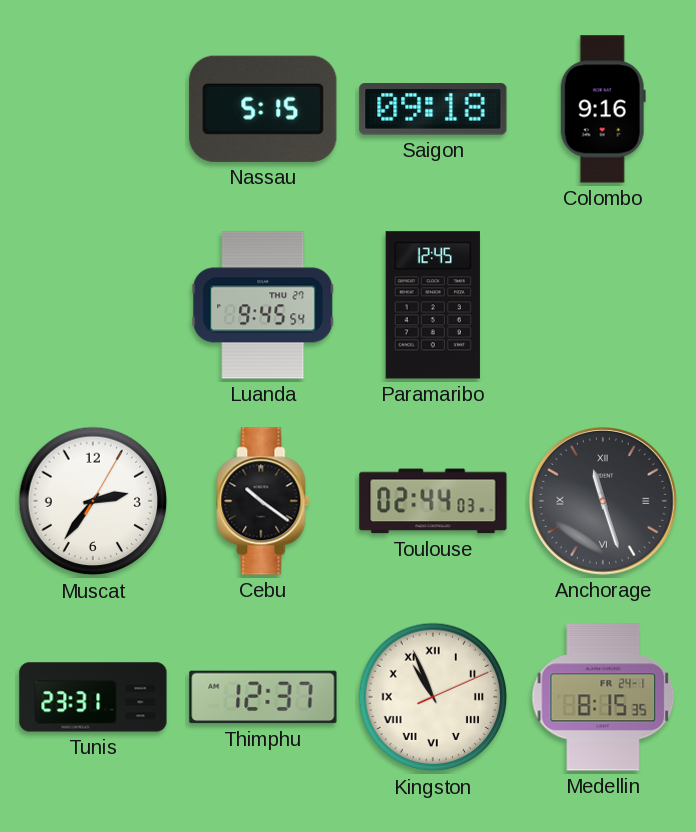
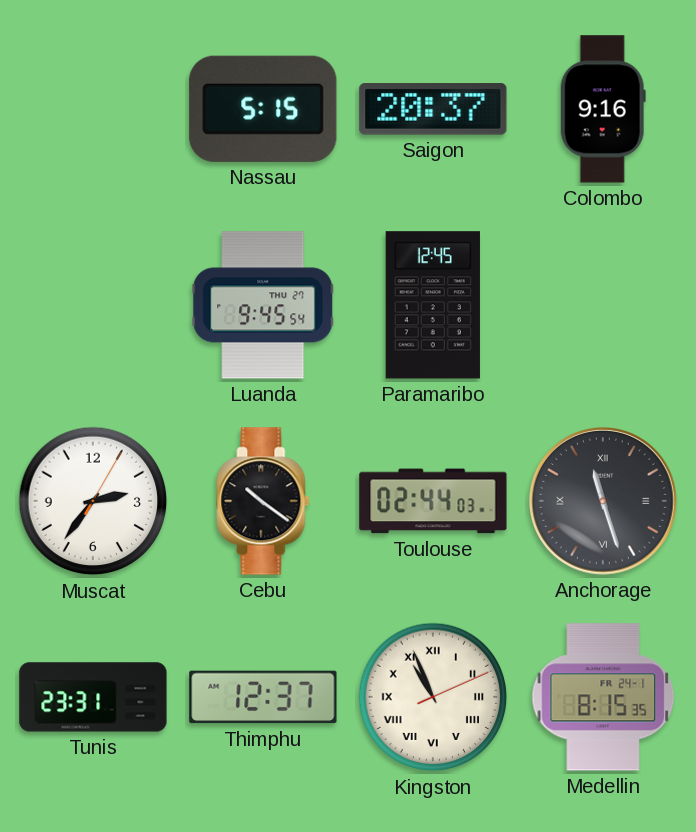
Saigon: 09:18 -> 20:37 (433, 109)
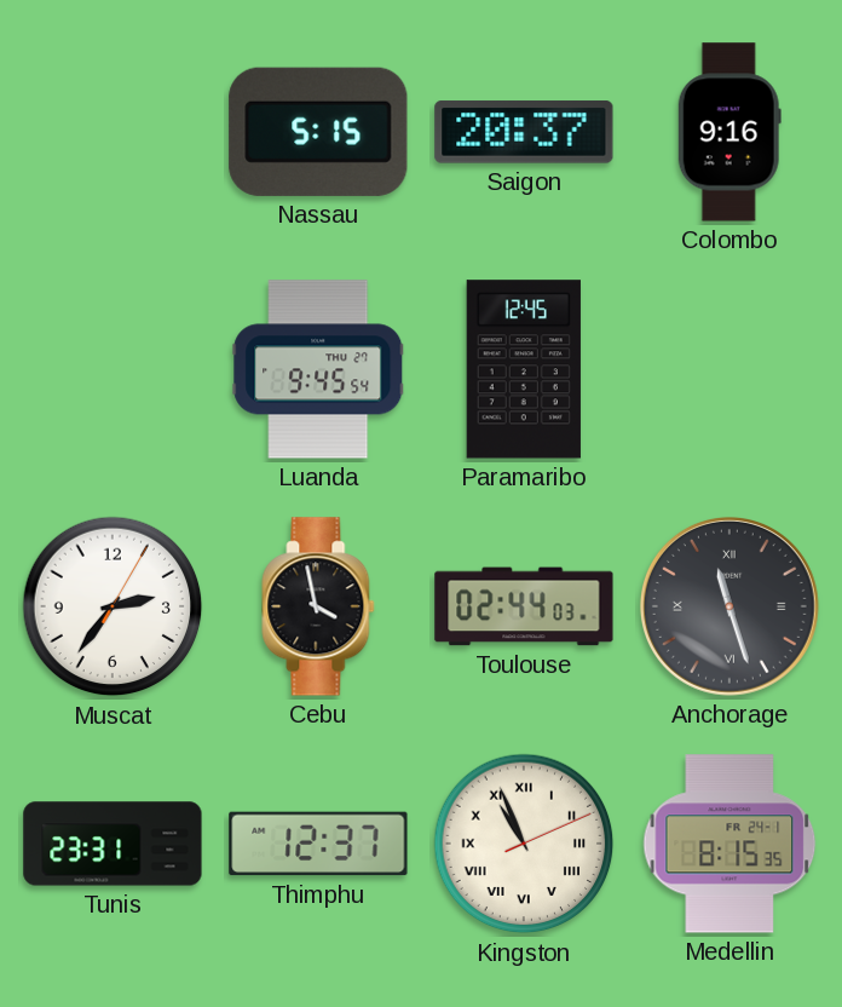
Cebu: 10:21 -> 3:58 (318, 606)
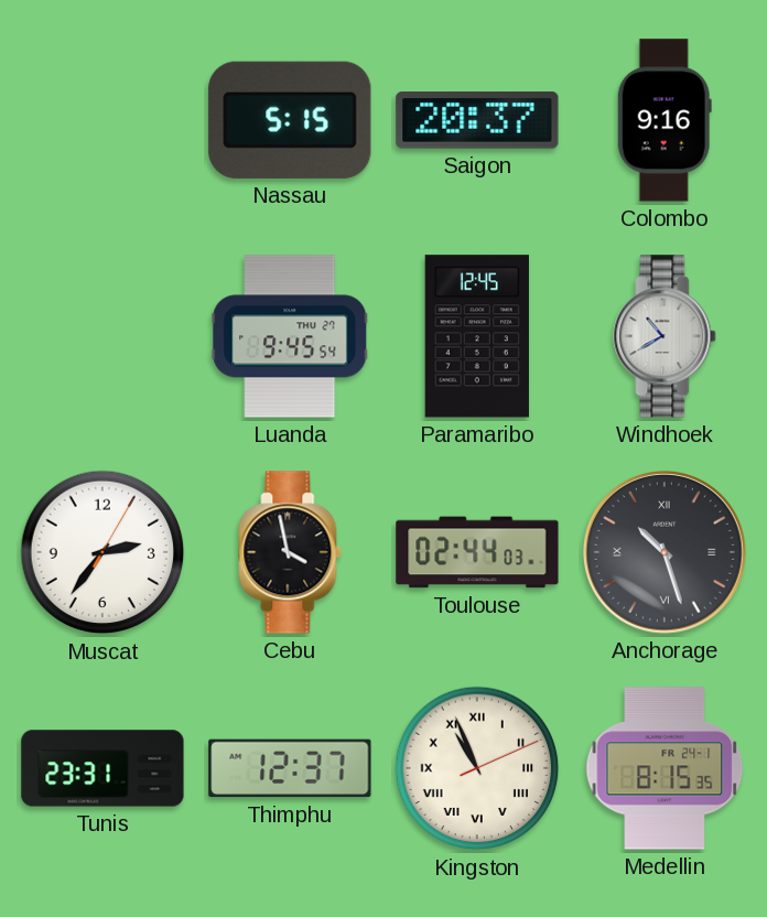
Windhoek: none -> 10:40 (665, 336)
Anchorage: 11:27 -> 10:27 (665, 552)
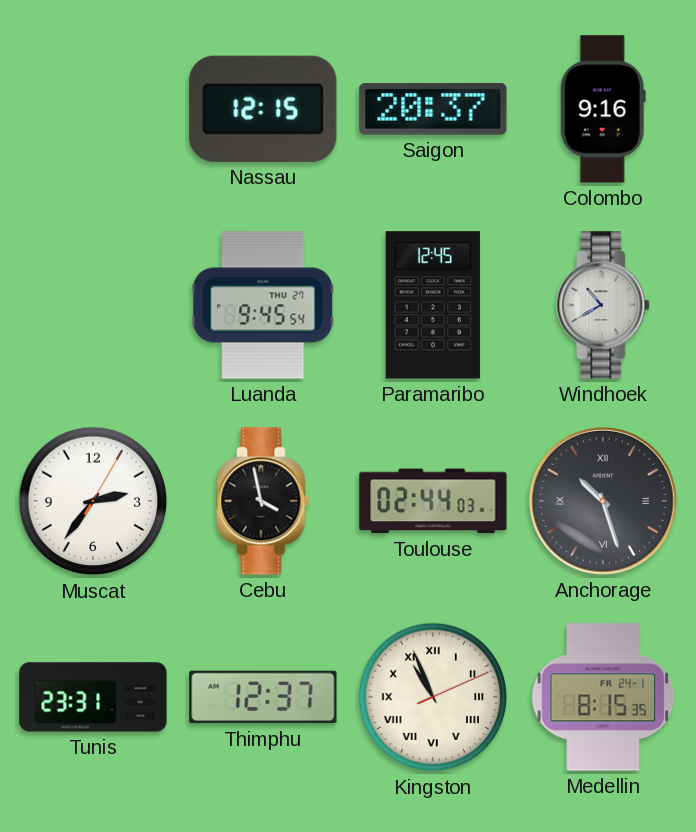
Nassau: 5:15 -> 12:15 (263, 109)
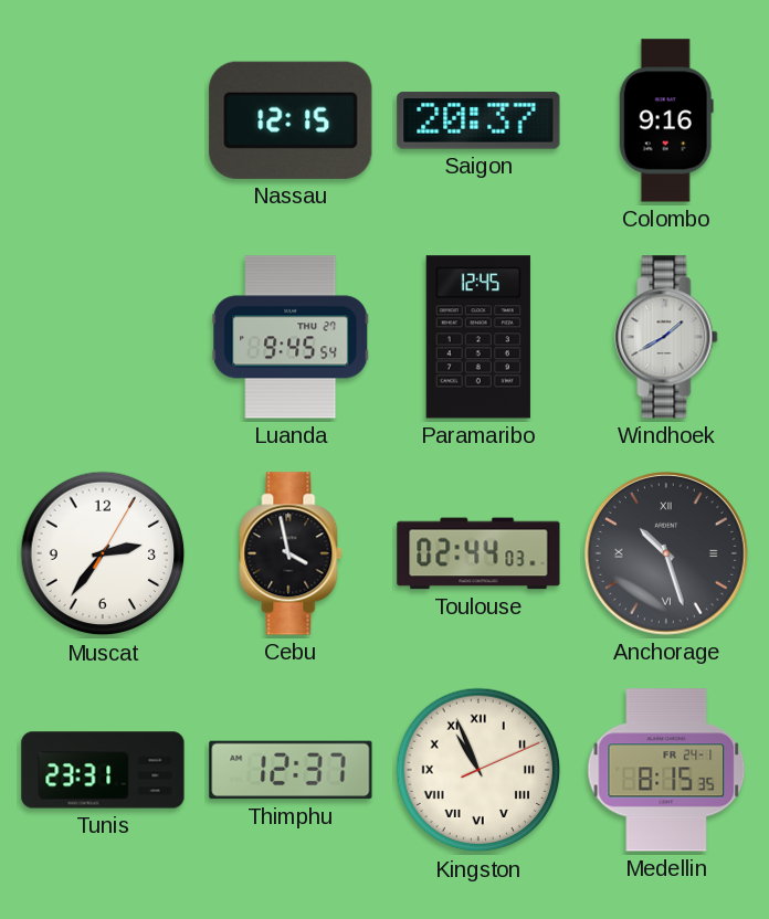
Windhoek: 10:40 -> 1:40 (666, 337)
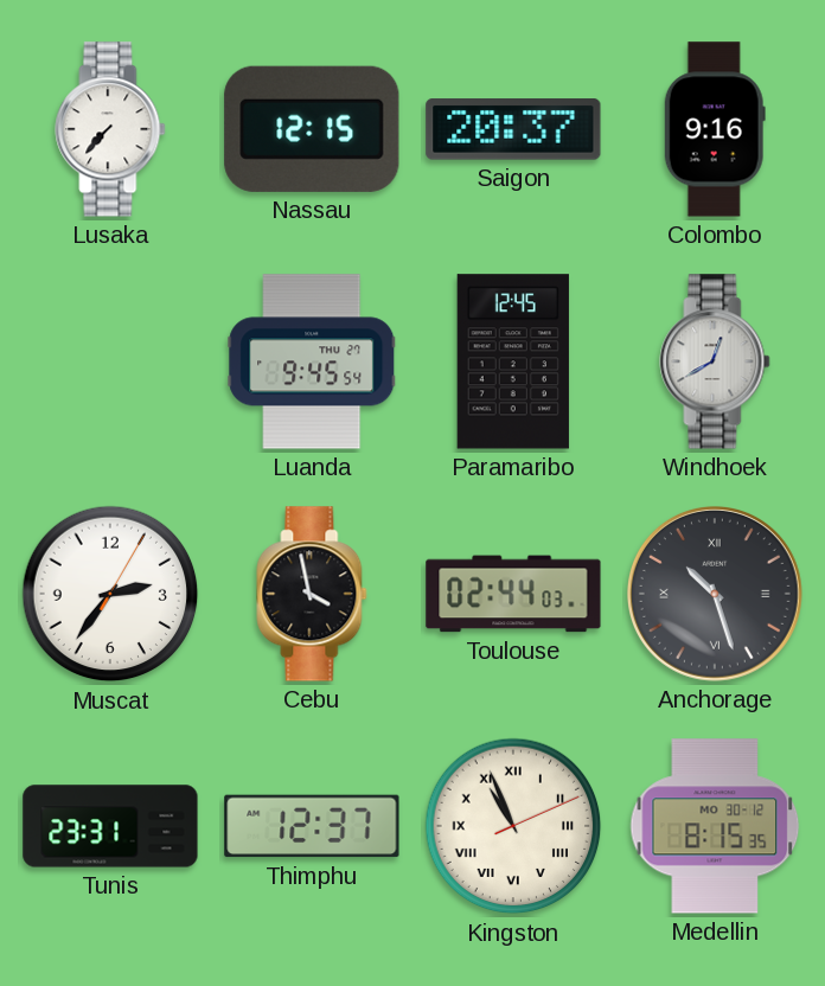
Lusaka: none -> 7:37 (110, 129)
Windhoek: 1:40 -> 12:40 (715, 361)
Medellin date: FR 24-1 -> MO 30-12 (715, 826)
